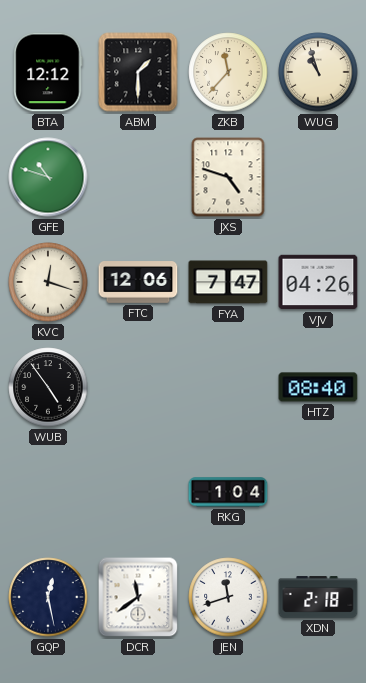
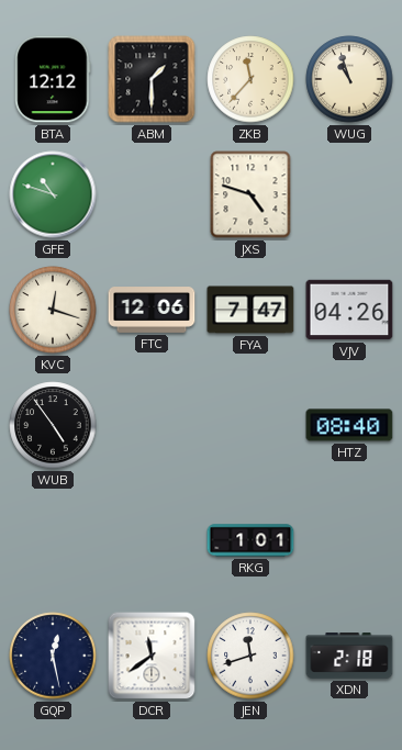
RKG: 1:04 -> 1:01 (250, 540)
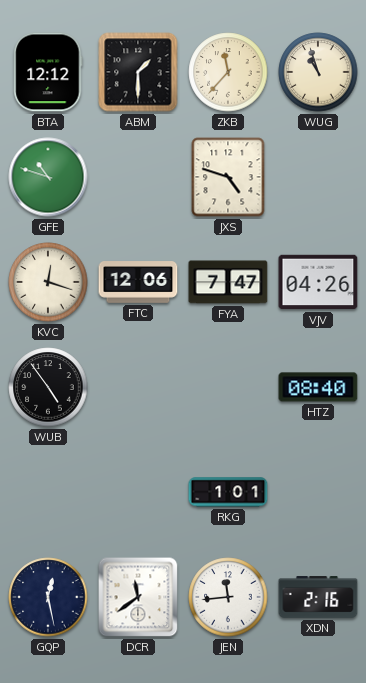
JEN: 11:42 -> 11:44 (228, 597)
XDN: 2:18 -> 2:16 (318, 597)
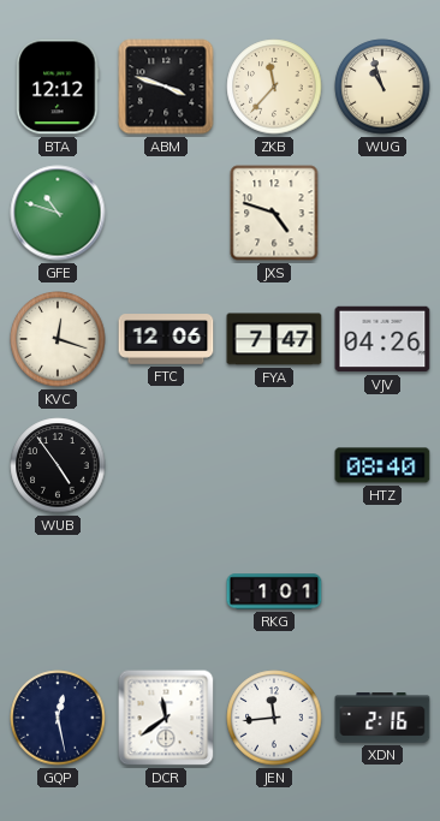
ABM: 1:30 -> 3:48 (166, 87)
